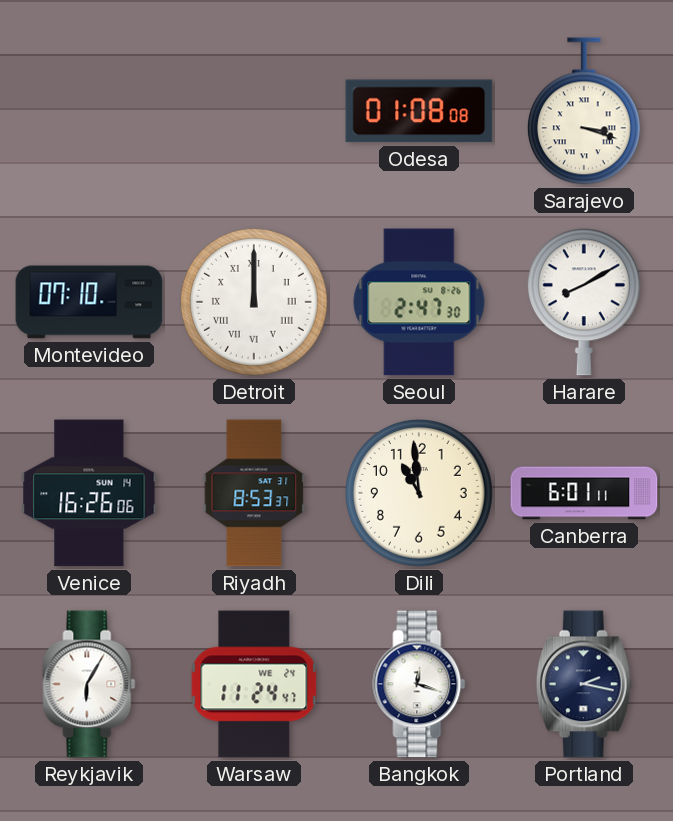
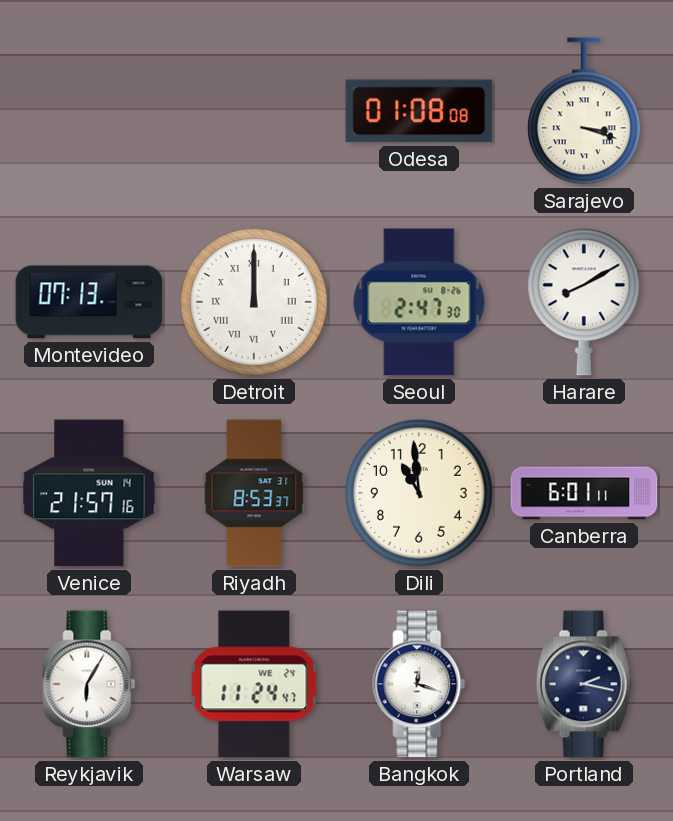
Montevideo: 07:10 -> 07:13 (89, 302)
Venice: 16:26 -> 21:57 (89, 493)
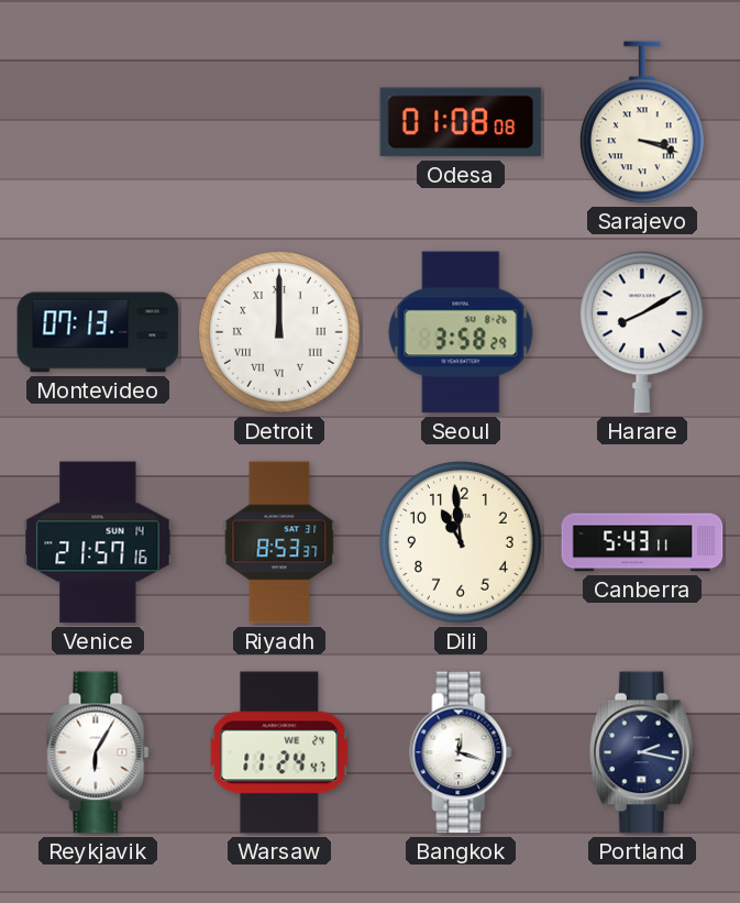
Seoul: 2:47 -> 3:58 (461, 332)
Canberra: 6:01 -> 5:43 (642, 542)
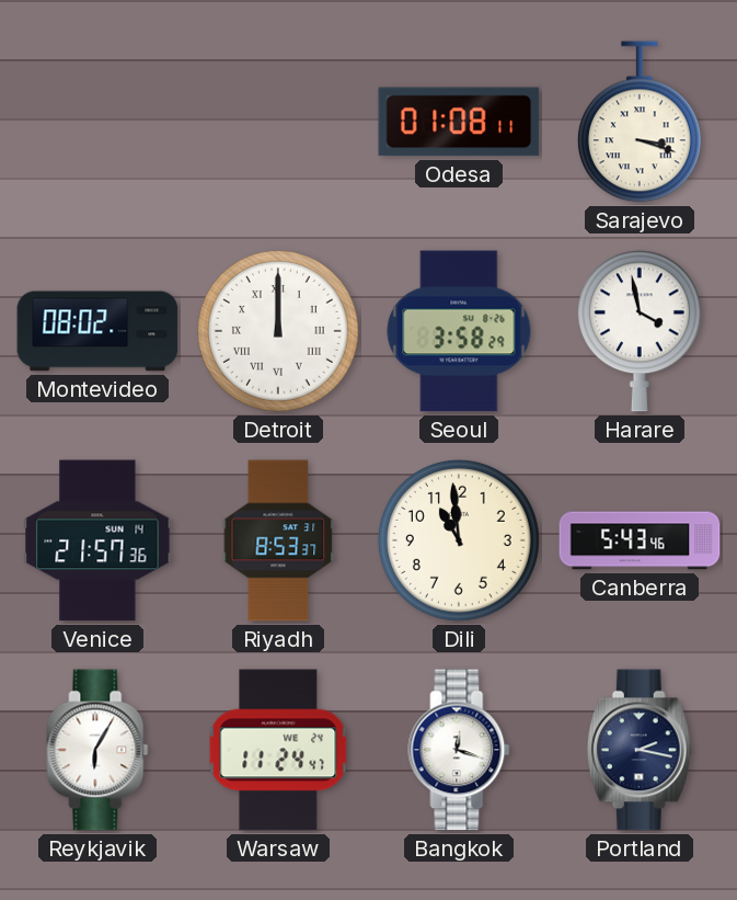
Odesa: 01:08:08 -> 01:08:11 (459, 122)
Montevideo: 07:13 -> 08:02 (97, 331)
Harare: 8:10 -> 3:58 (640, 331)
Venice: 21:57:16 -> 21:57:36 (97, 540)
Canberra: 5:43:11 -> 5:43:46 (640, 540)
